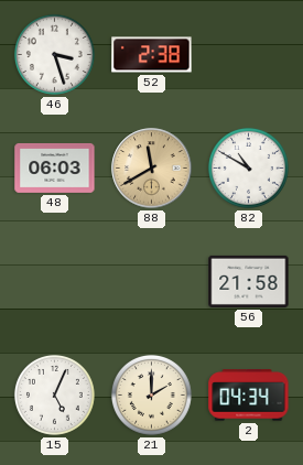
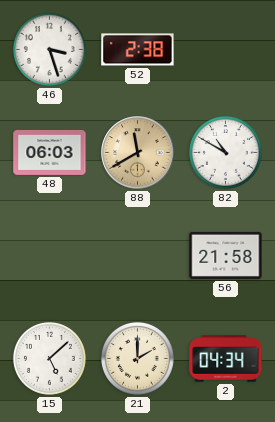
15: 5:04 -> 5:08 (49, 358)
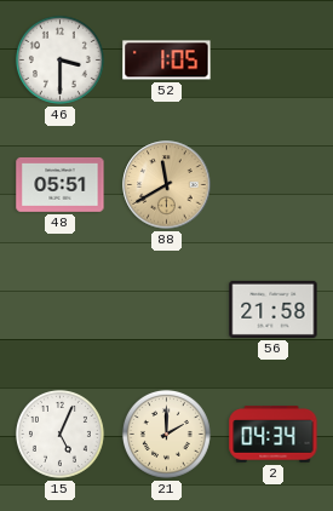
46: 3:27 -> 3:30 (59, 59)
52: 2:38 -> 1:05 (167, 61)
48: 06:03 -> 05:51 (61, 184)
82: 10:50 -> none (225, 152)
15: 5:08 -> 5:04 (59, 434)
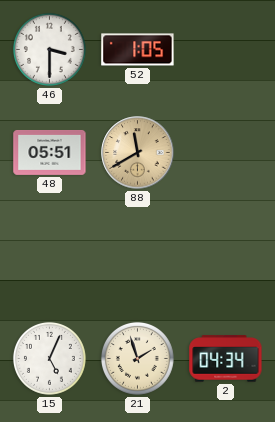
56: 21:58 -> none (274, 309)
21: 2:00 -> 1:57 (137, 358)
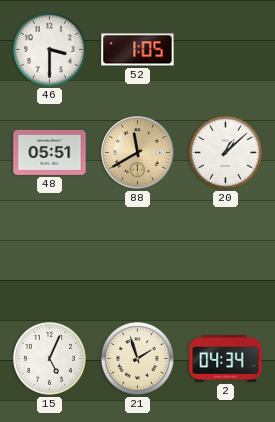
20: none -> 1:08 (225, 152)
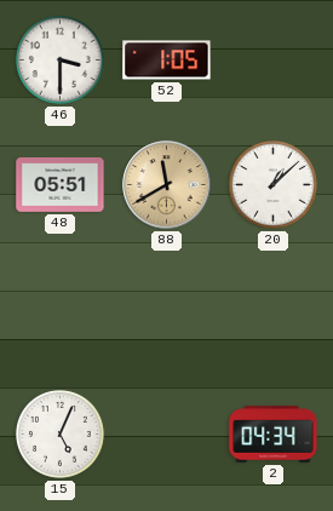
21: 1:57 -> none (137, 358)
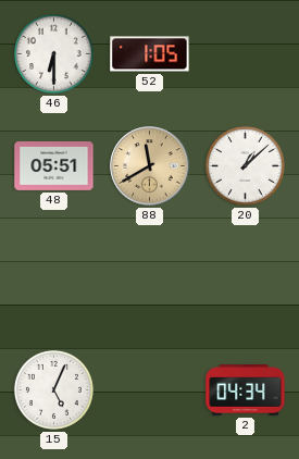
46: 3:30 -> 6:30 (53, 53)
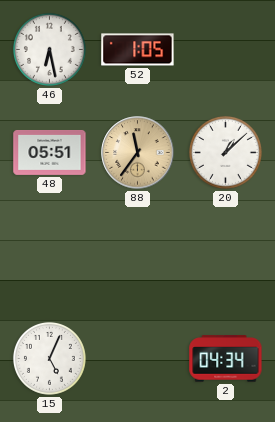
46: 6:30 -> 6:28 (49, 49)
88: 11:40 -> 11:36 (138, 153)
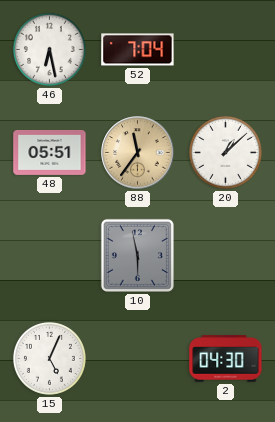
52: 1:05 -> 7:04 (138, 50)
10: none -> 5:58 (137, 255)
2: 04:34 -> 04:30 (226, 359)
